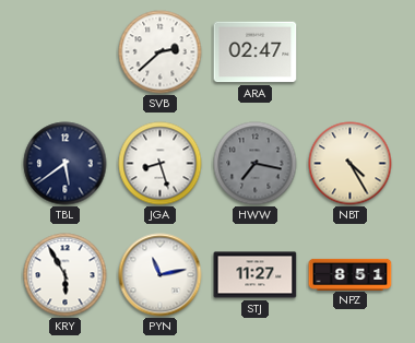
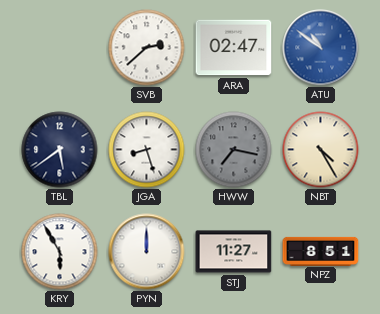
ATU: none -> 10:51 (321, 48)
PYN: 11:13 -> 12:00 (147, 252)
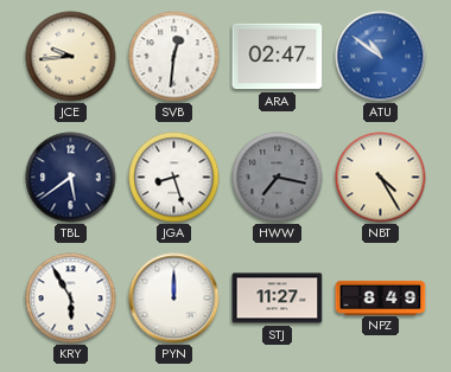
JCE: none -> 9:44 (71, 57)
SVB: 2:38 -> 12:31 (174, 57)
NPZ: 8:51 -> 8:49 (381, 297)
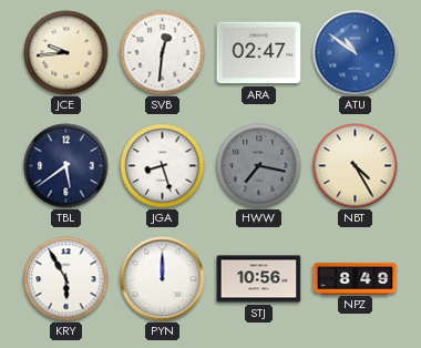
STJ: 11:27 -> 10:56 (259, 279)
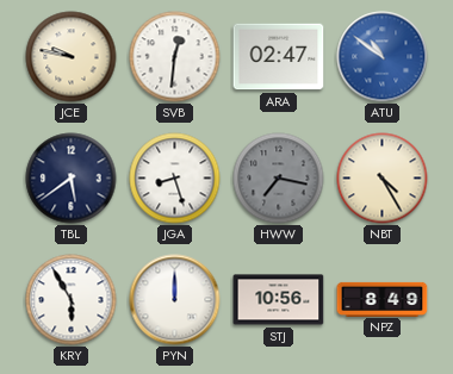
JCE: 9:44 -> 9:47 (72, 57)
